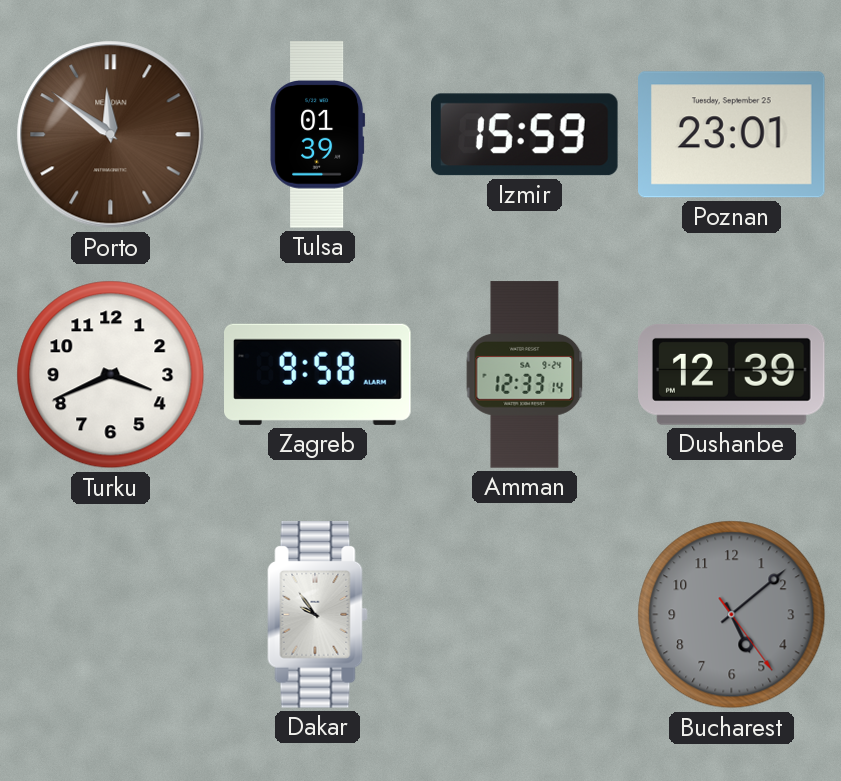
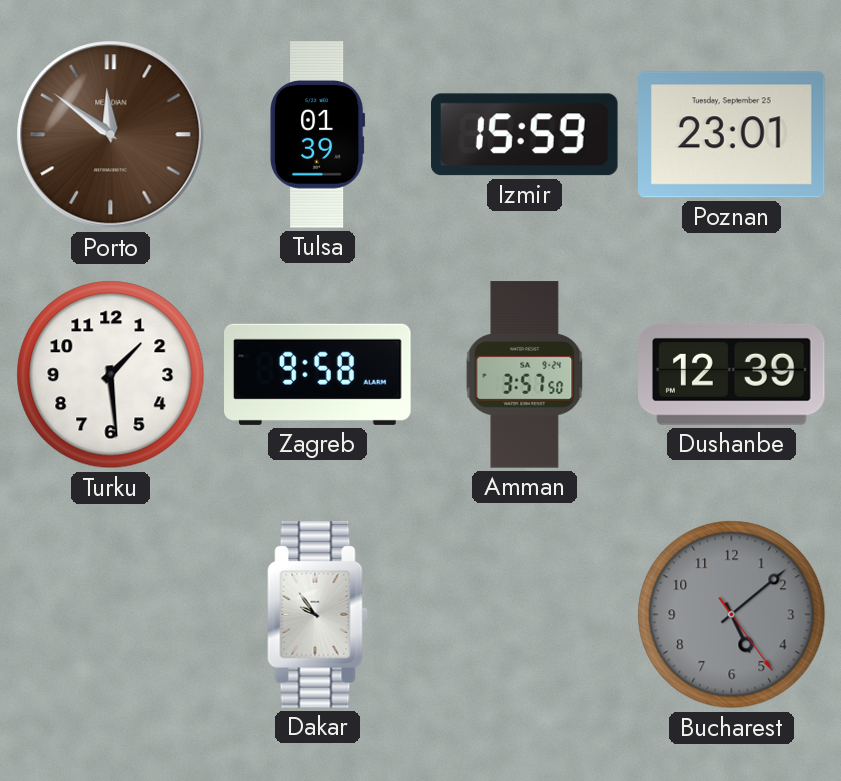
Turku: 3:41 -> 1:29 (111, 375)
Amman: 12:33 -> 3:57 (525, 375)
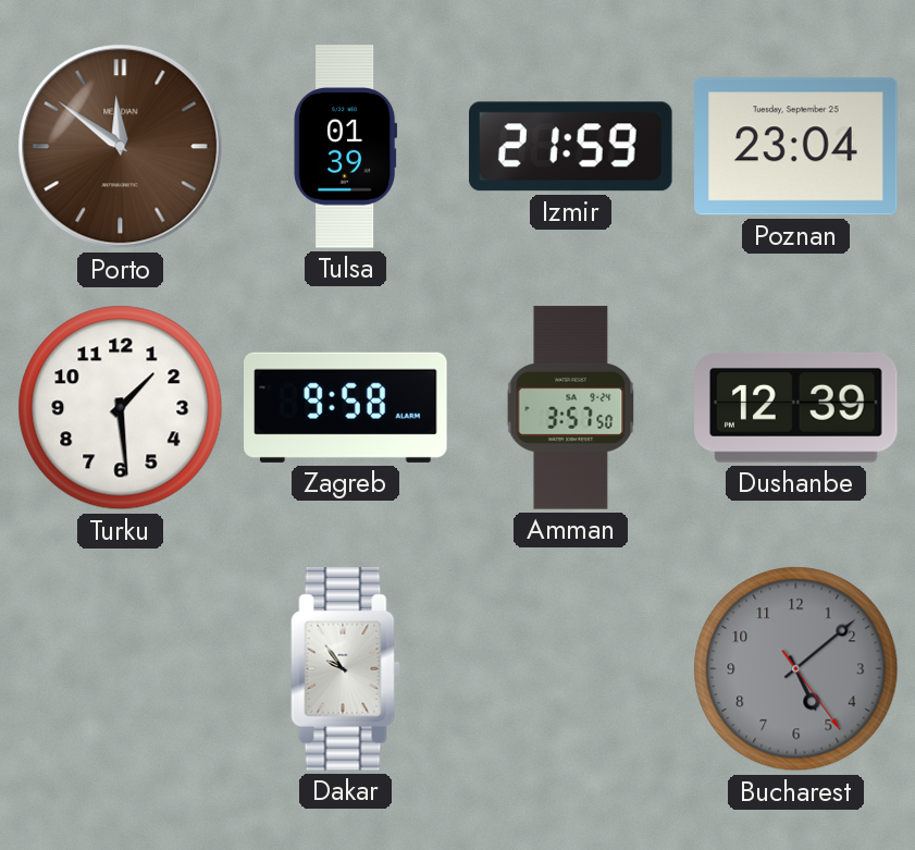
Izmir: 15:59 -> 21:59 (571, 147)
Poznan: 23:01 -> 23:04 (796, 147)
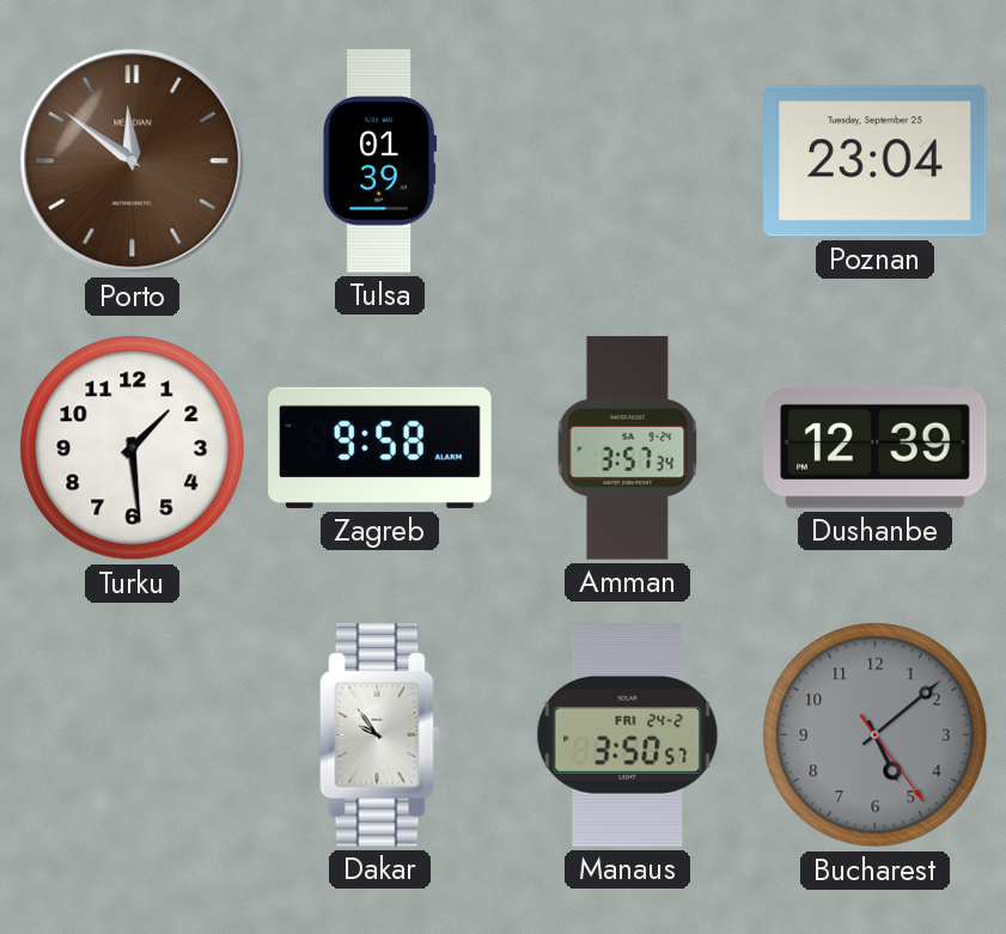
Izmir: 21:59 -> none (571, 147)
Amman: 3:57:50 -> 3:57:34 (628, 448)
Manaus: none -> 3:50 (628, 735)
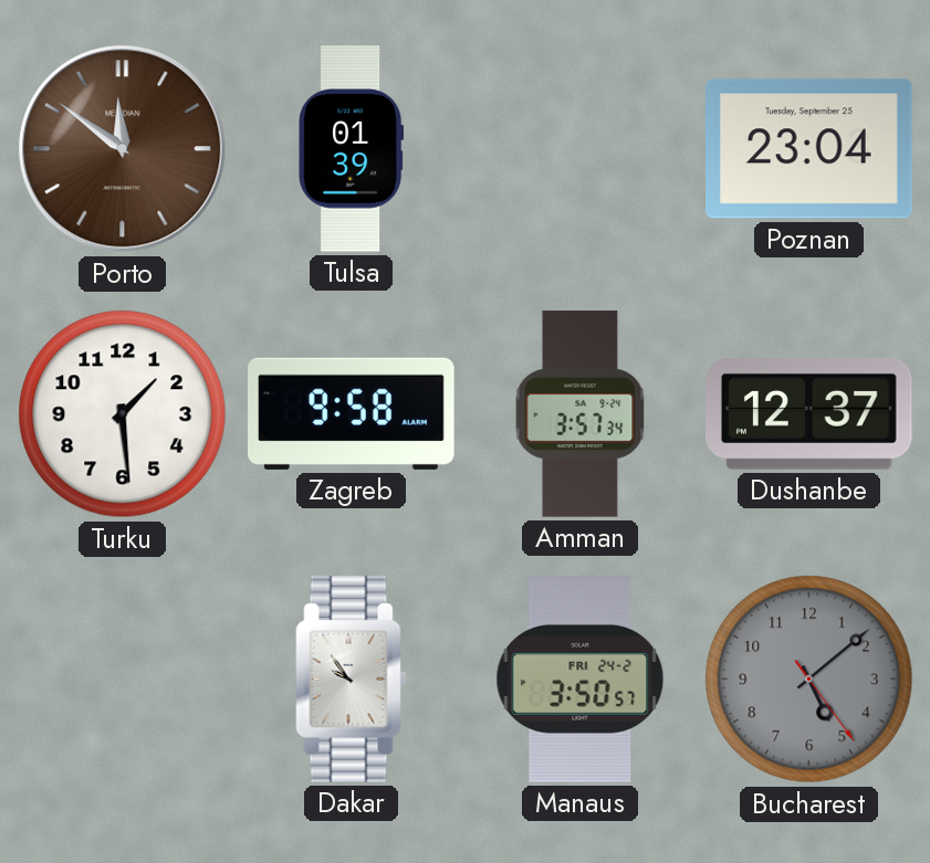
Dushanbe: 12:39 -> 12:37 (809, 413)
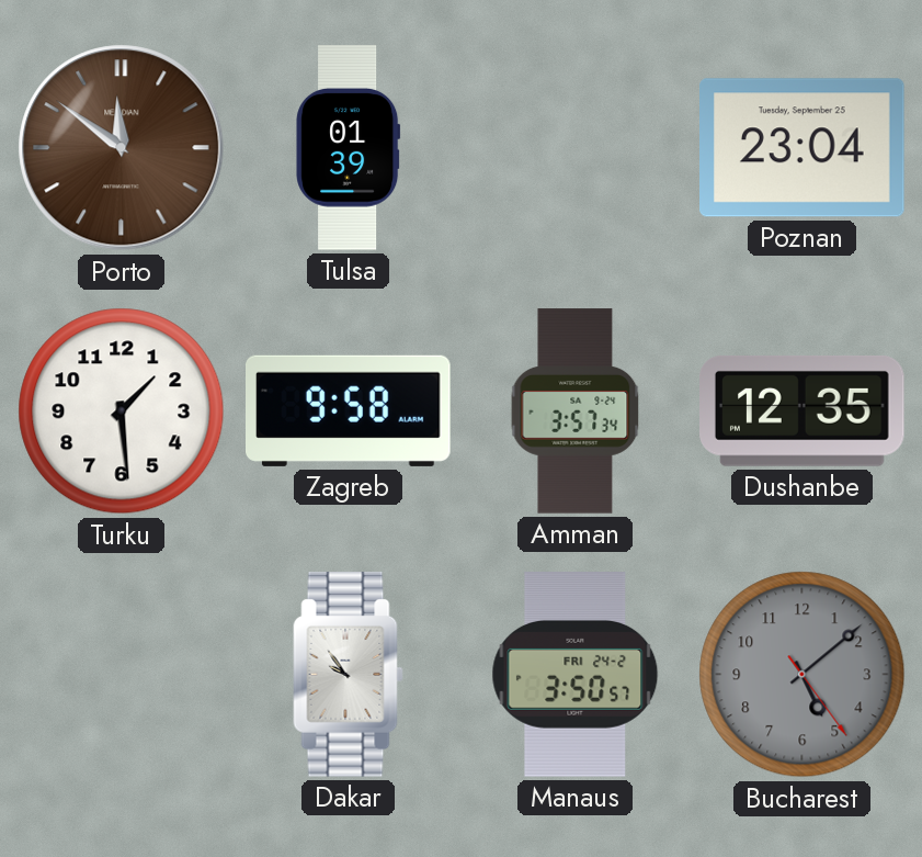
Dushanbe: 12:37 -> 12:35 (803, 410)
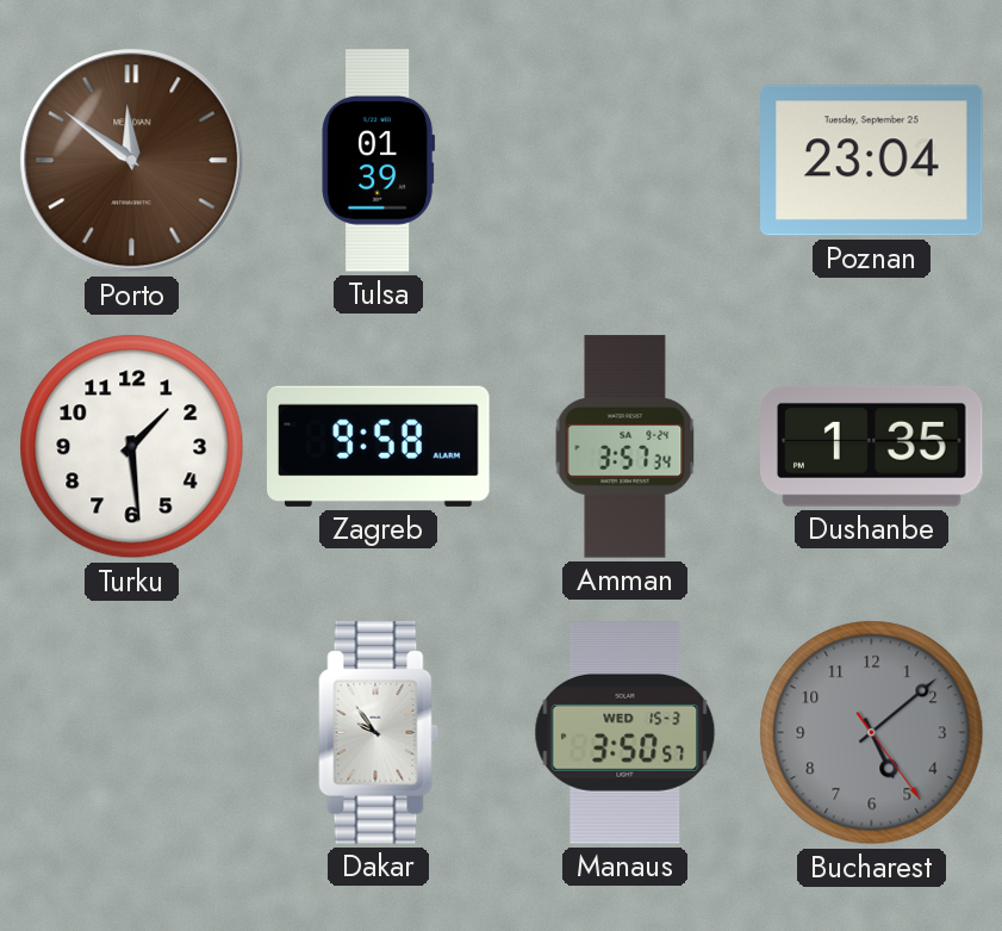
Dushanbe: 12:35 -> 1:35 (872, 446)
Manaus date: FRI 24-2 -> WED 15-3 (626, 733)
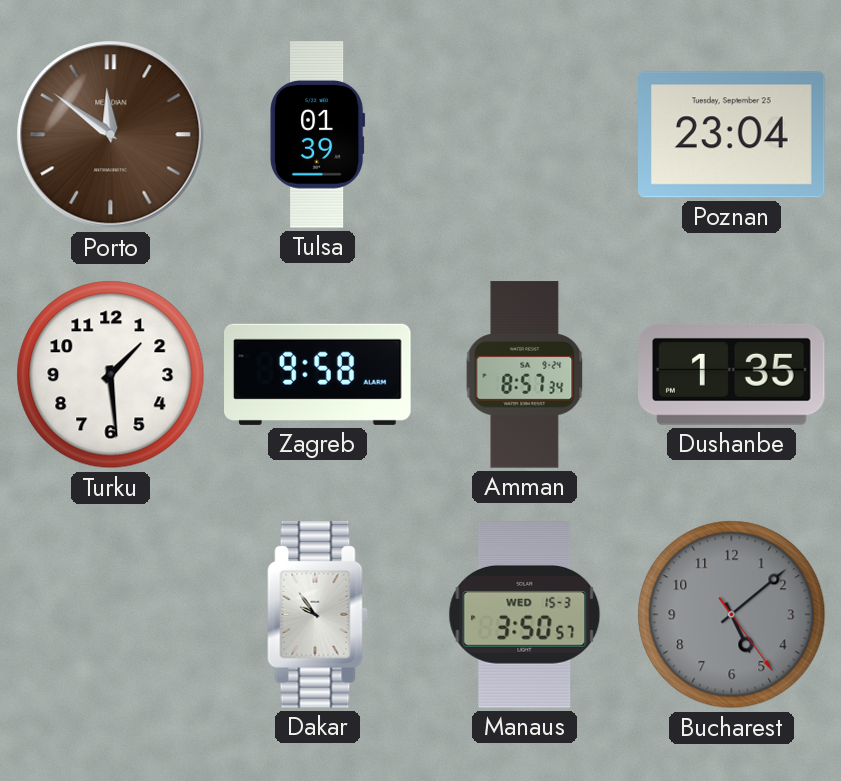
Amman: 3:57 -> 8:57 (525, 375)
